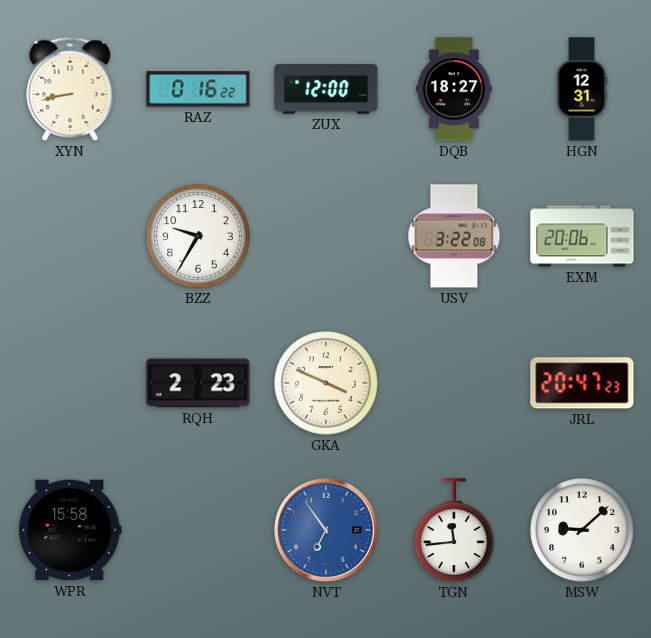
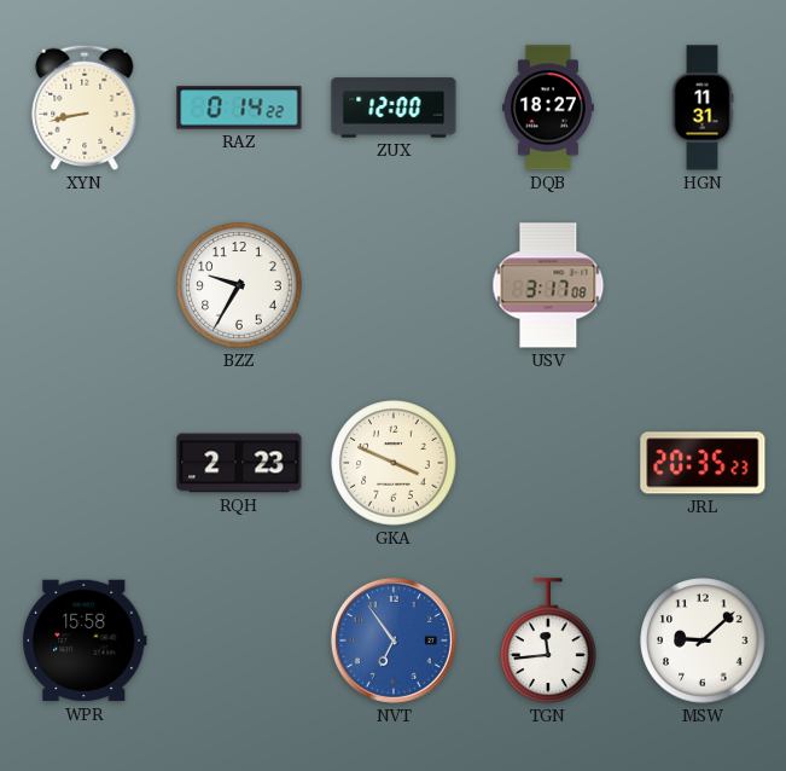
RAZ: 0:16 -> 0:14 (239, 108)
HGN: 12:31 -> 11:31 (703, 108)
USV: 3:22 -> 3:17 (548, 285)
EXM: 20:06 -> none (582, 236)
JRL: 20:47 -> 20:35 (703, 463)
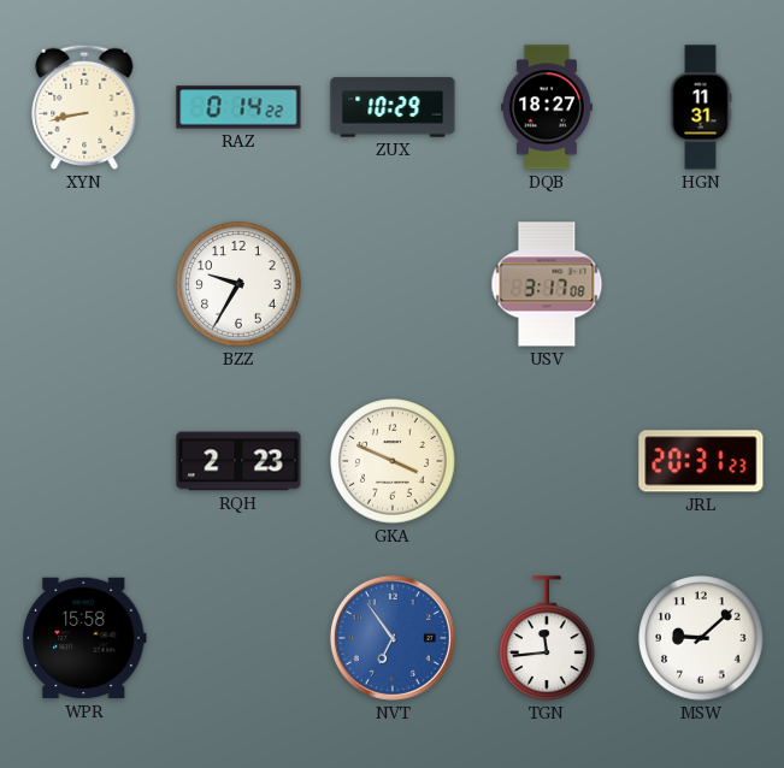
ZUX: 12:00 -> 10:29 (393, 107)
JRL: 20:35 -> 20:31 (701, 461)
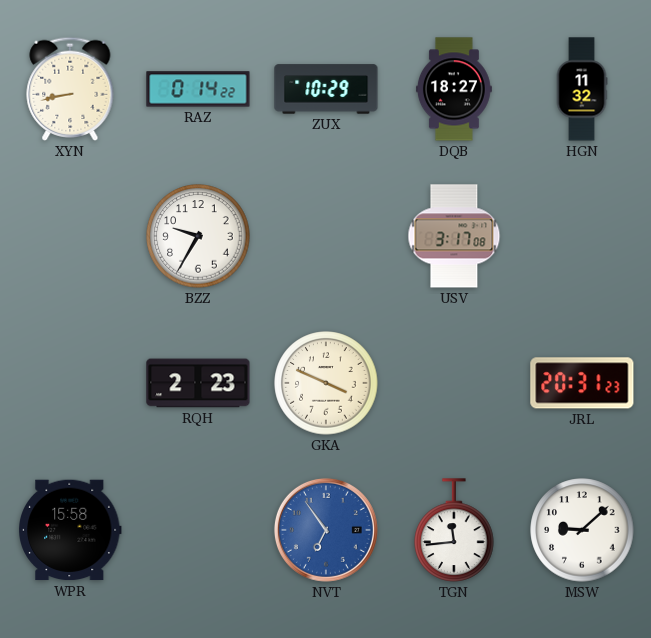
HGN: 11:31 -> 11:32 (582, 89)
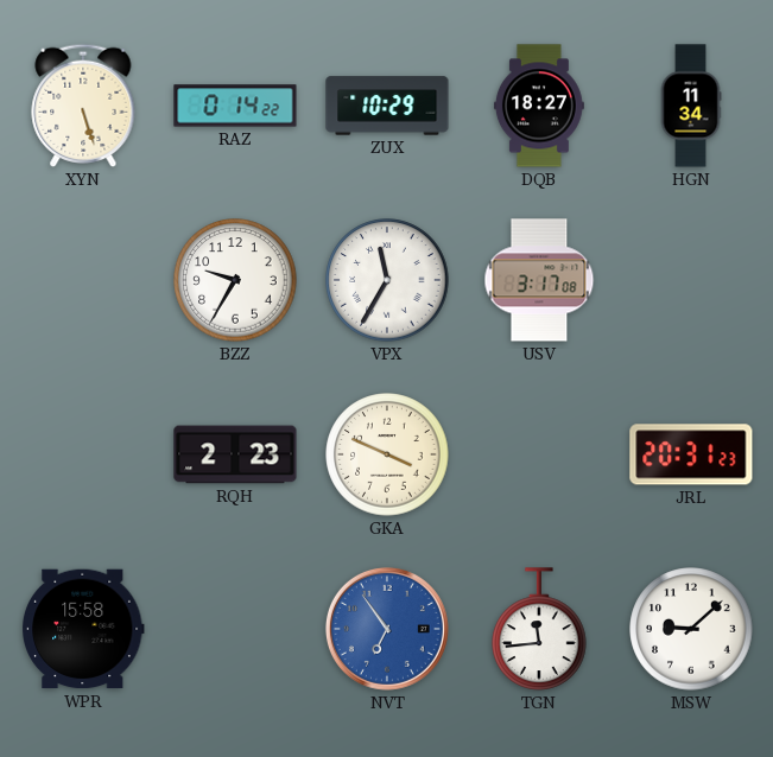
XYN: 8:43 -> 5:27 (83, 106)
HGN: 11:32 -> 11:34 (691, 106)
VPX: none -> 11:35 (387, 280)
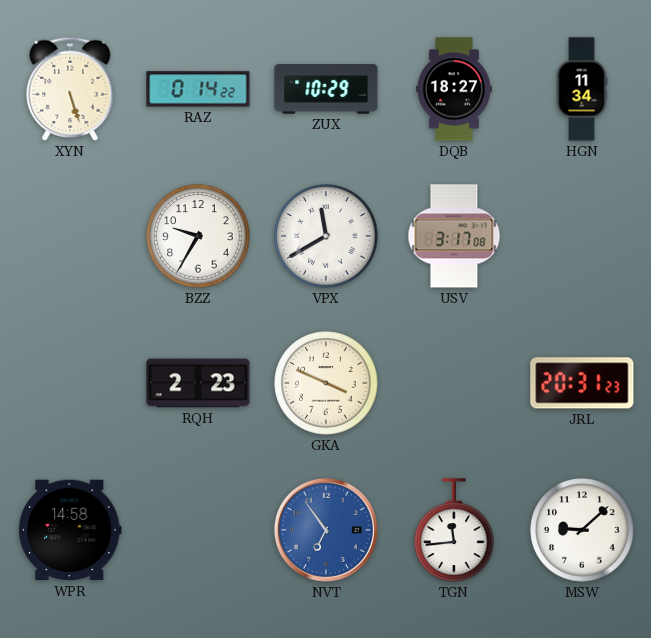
VPX: 11:35 -> 11:40 (326, 236)
WPR: 15:58 -> 14:58 (70, 530)
